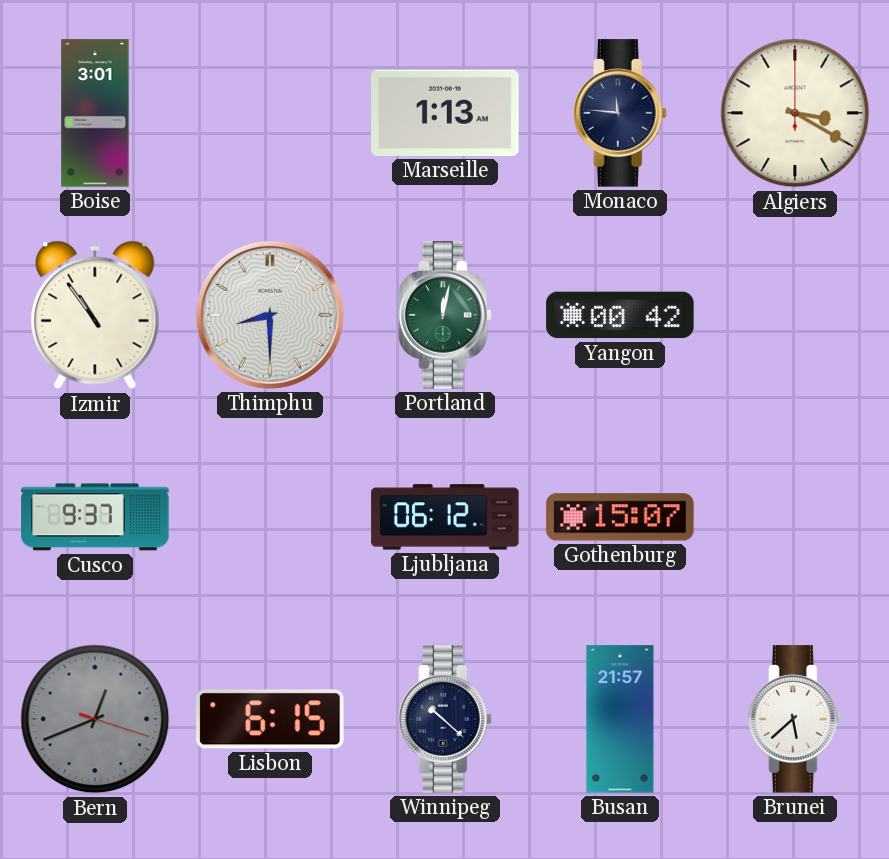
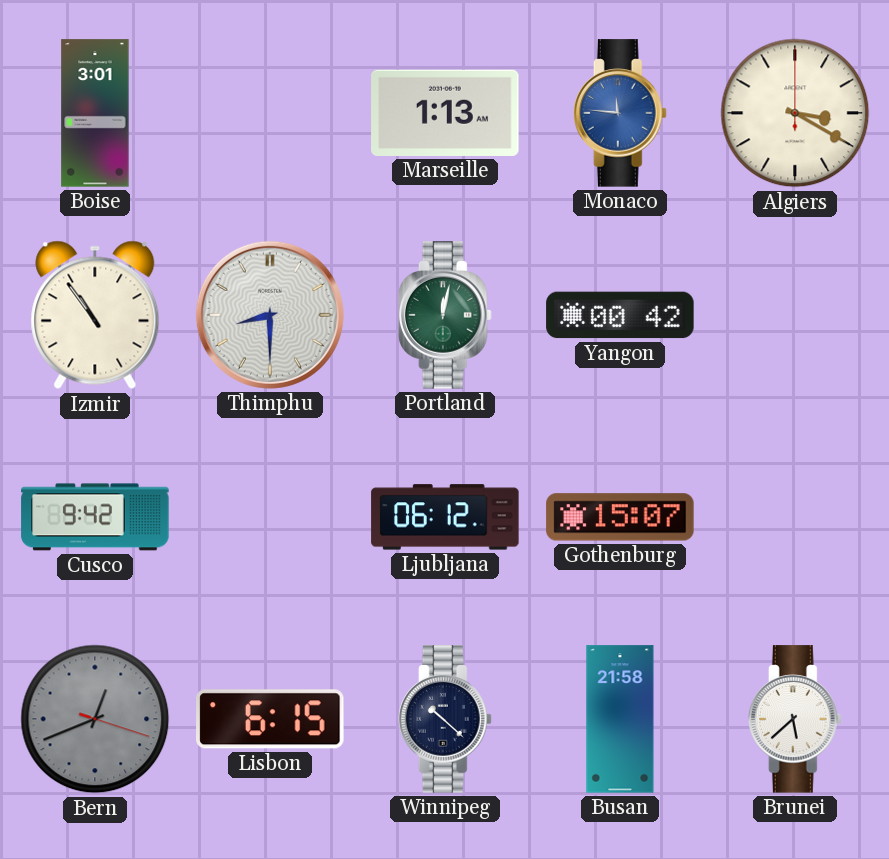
Monaco dial: navy -> blue (620, 113)
Cusco: 9:37 -> 9:42 (95, 517)
Busan: 21:57 -> 21:58 (620, 719)
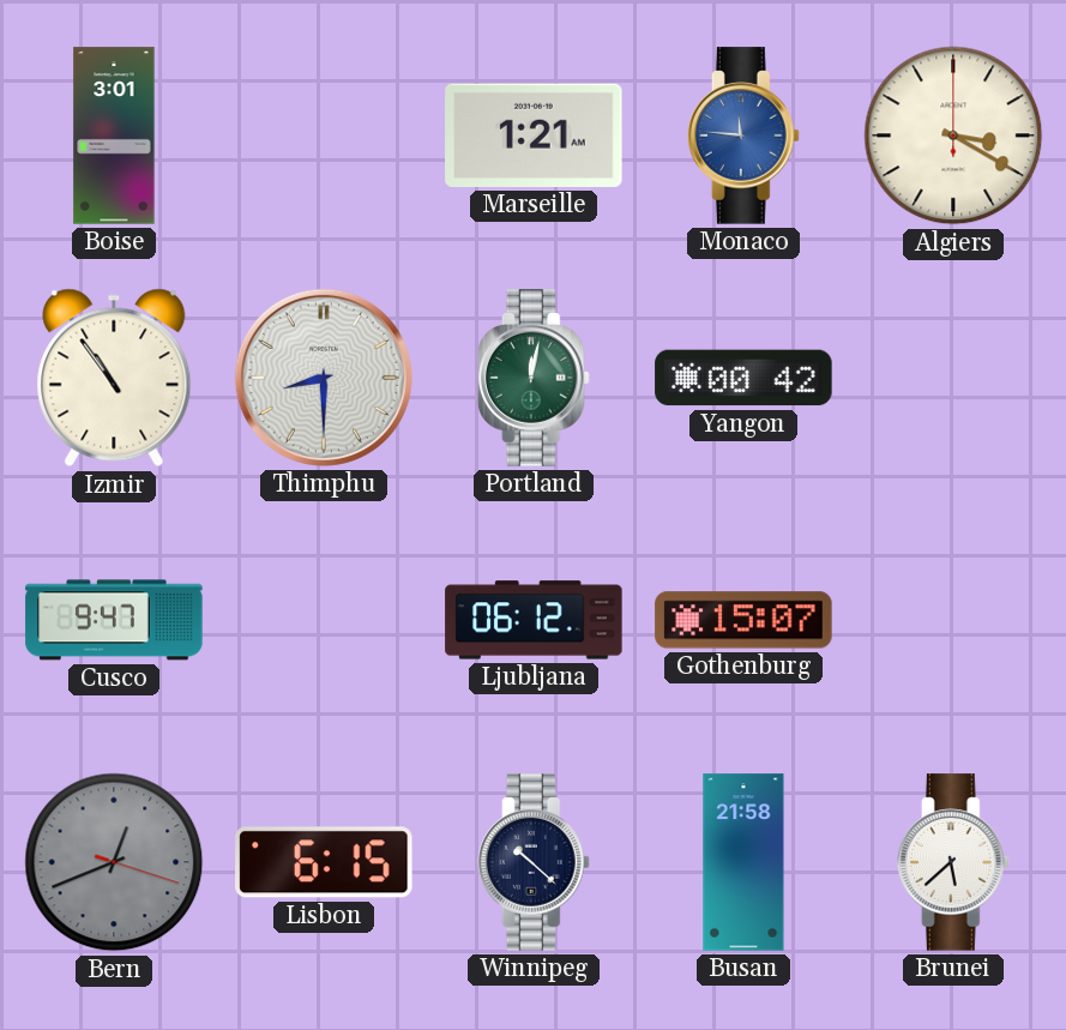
Marseille: 1:13 -> 1:21 (534, 135)
Cusco: 9:42 -> 9:47 (114, 620)
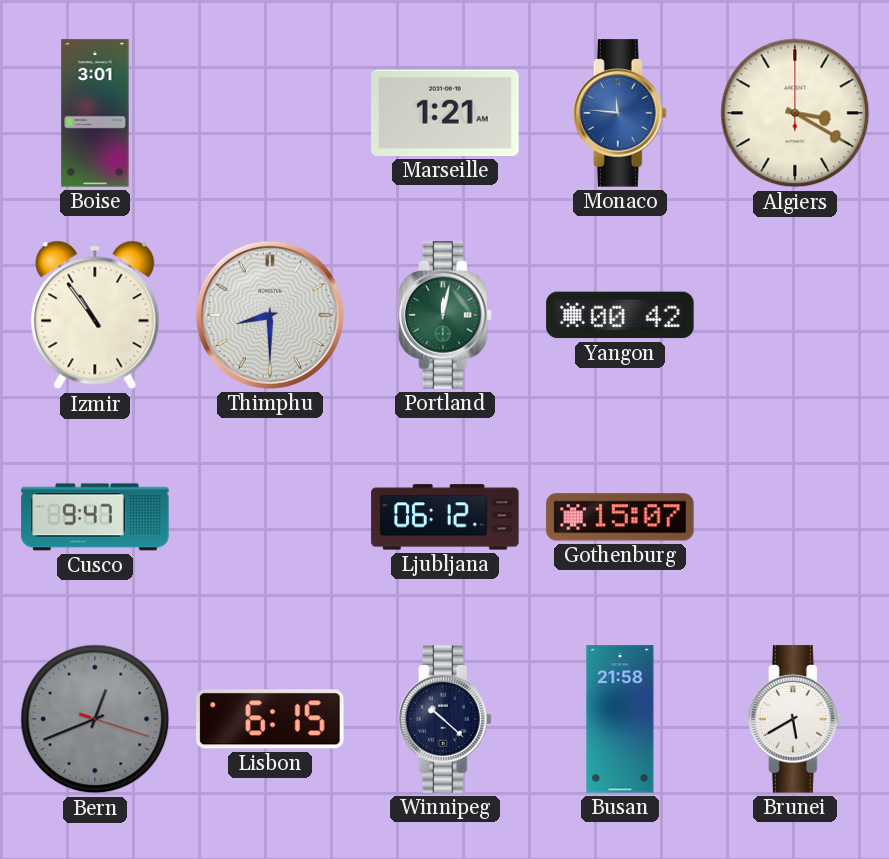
Brunei: 5:38 -> 5:40 (795, 719)
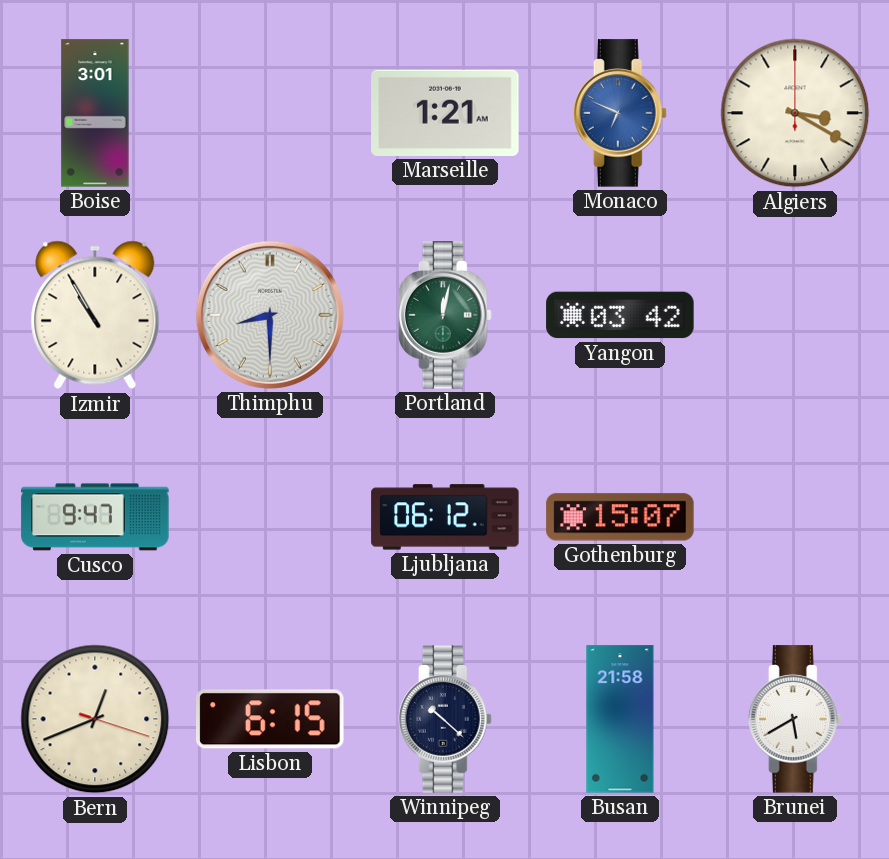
Monaco: 11:46 -> 6:49 (620, 113)
Izmir: 10:54 -> 10:55 (95, 315)
Yangon: 00:42 -> 03:42 (620, 315)
Bern dial: grey -> cream (95, 719)
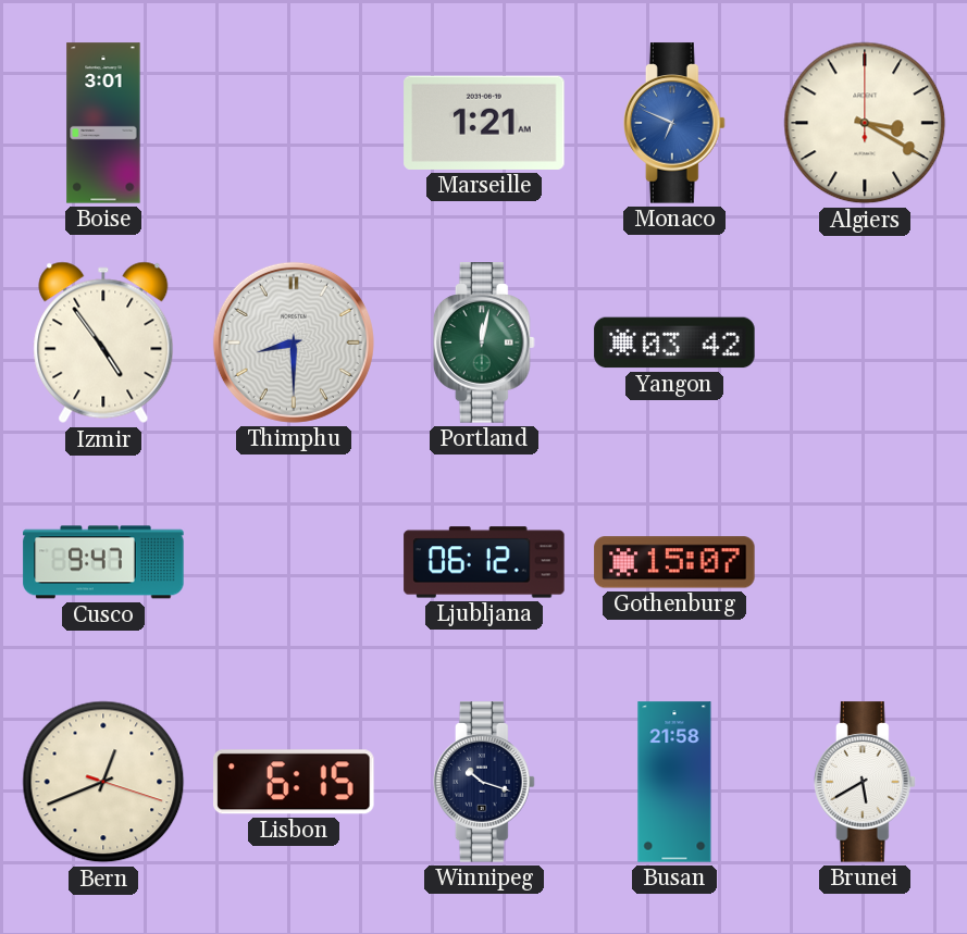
Izmir: 10:55 -> 4:54 (103, 343)
Winnipeg: 10:22 -> 10:18 (484, 782)
